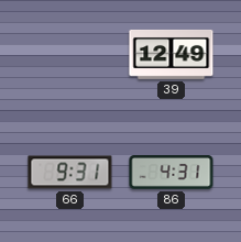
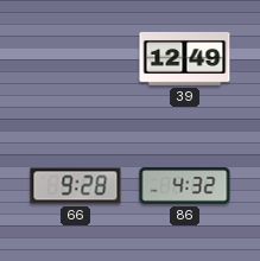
66: 9:31 -> 9:28 (76, 186)
86: 4:31 -> 4:32 (185, 186)
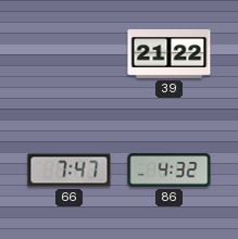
39: 12:49 -> 21:22 (170, 53)
66: 9:28 -> 7:47 (70, 171)
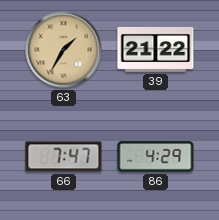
63: none -> 1:35 (64, 50)
86: 4:32 -> 4:29 (156, 157)
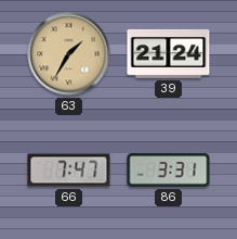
39: 21:22 -> 21:24 (169, 53)
86: 4:29 -> 3:31 (169, 171)
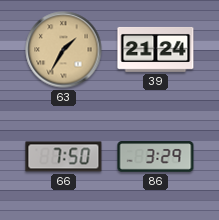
66: 7:47 -> 7:50 (64, 157)
86: 3:31 -> 3:29 (156, 157)
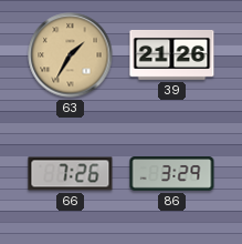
39: 21:24 -> 21:26 (172, 54)
66: 7:50 -> 7:26 (71, 174)
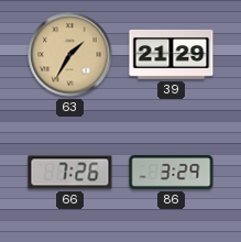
39: 21:26 -> 21:29 (172, 54)
